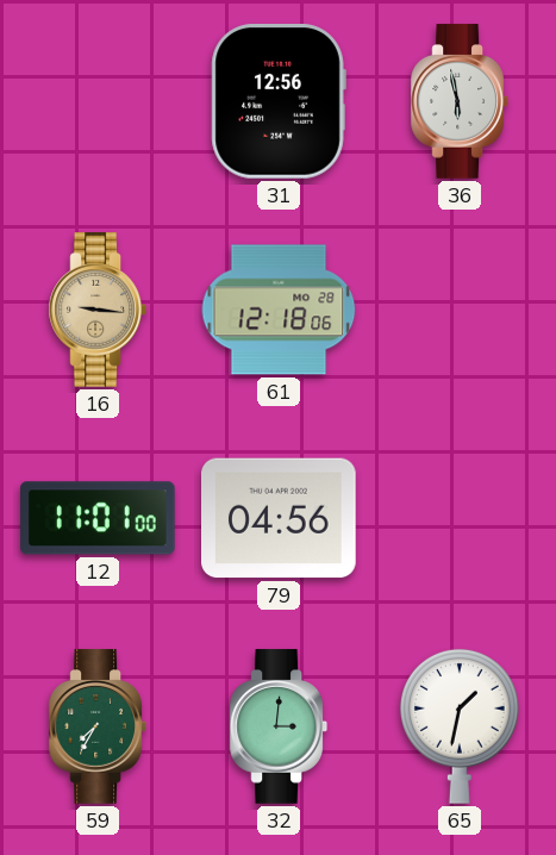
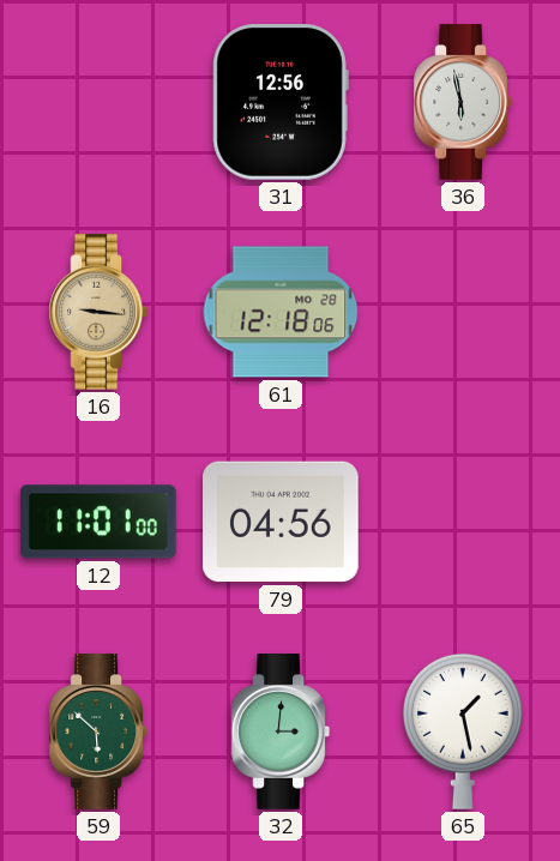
59: 7:35 -> 5:52 (97, 731)
65: 1:32 -> 1:28 (463, 731)
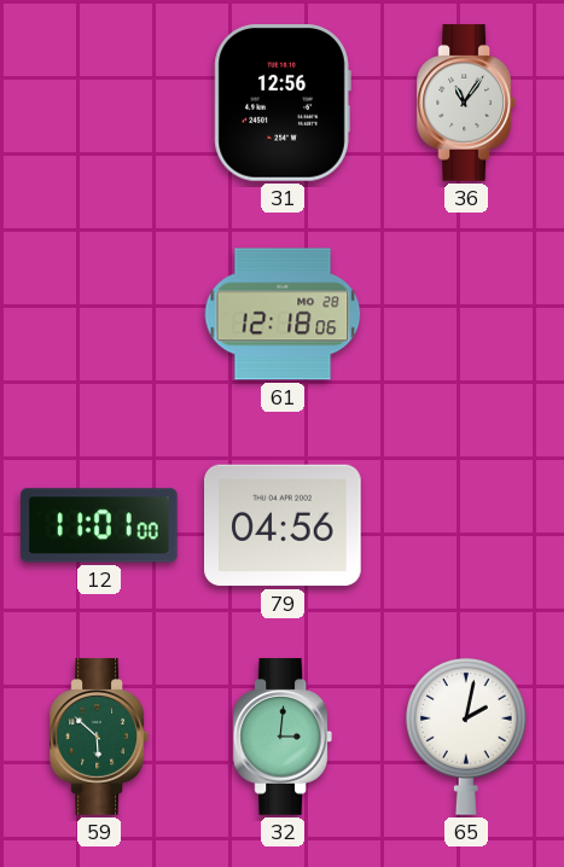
36: 5:58 -> 11:06 (465, 103)
16: 9:16 -> none (97, 312)
65: 1:28 -> 2:02 (466, 737)
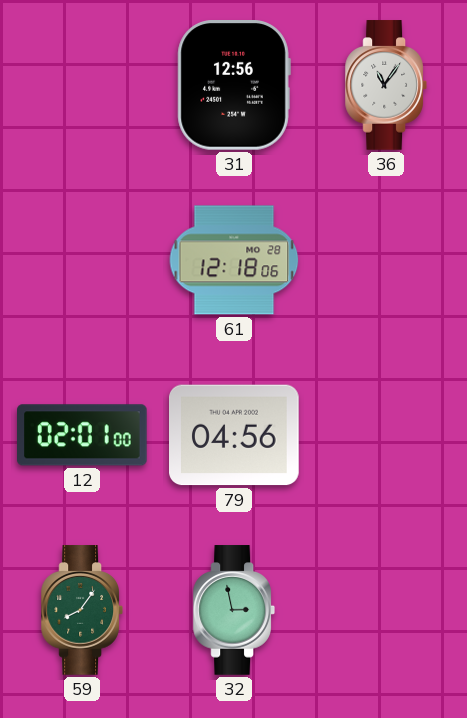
12: 11:01 -> 02:01 (83, 435)
59: 5:52 -> 8:06 (81, 610)
32: 3:01 -> 2:58 (233, 610)
65: 2:02 -> none (466, 737)
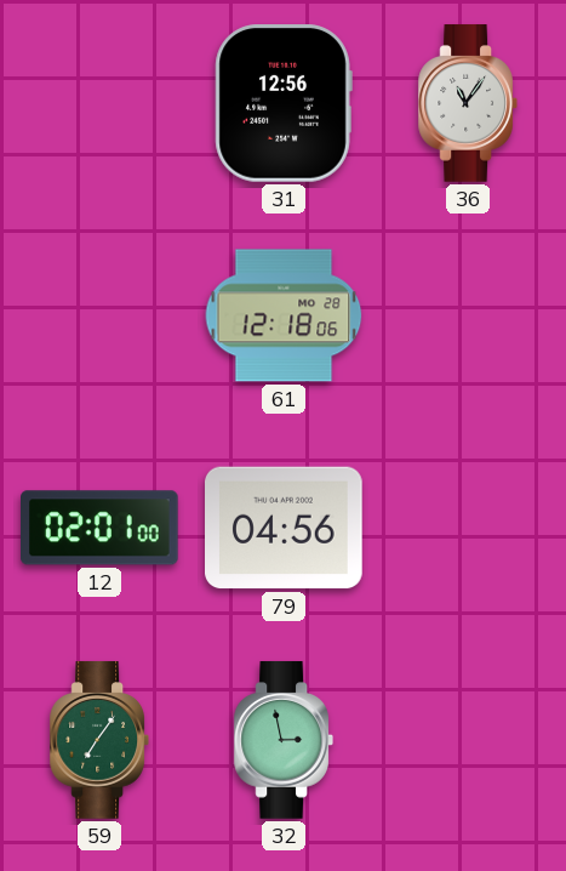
59: 8:06 -> 7:06 (98, 740)
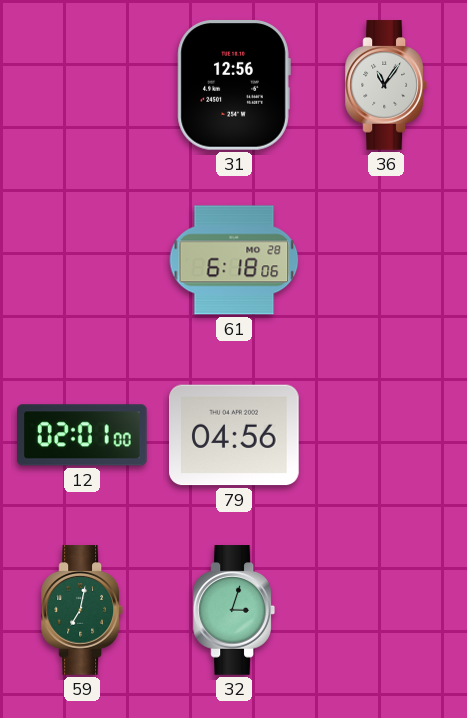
61: 12:18 -> 6:18 (234, 260)
59: 7:06 -> 7:02 (81, 610)
32: 2:58 -> 3:03 (233, 610)
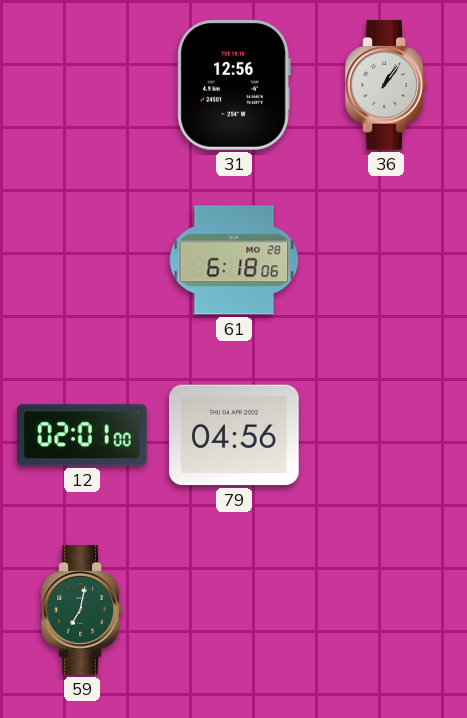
36: 11:06 -> 1:06 (385, 85)
32: 3:03 -> none (233, 610)
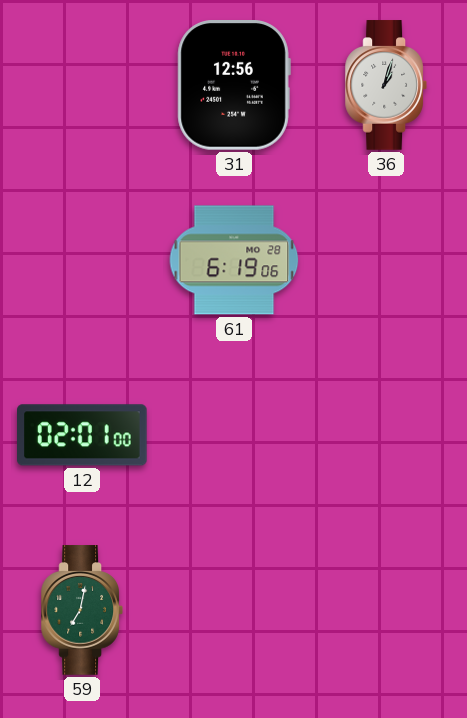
36: 1:06 -> 1:03 (385, 85)
61: 6:18 -> 6:19 (234, 260)
79: 04:56 -> none (235, 435)
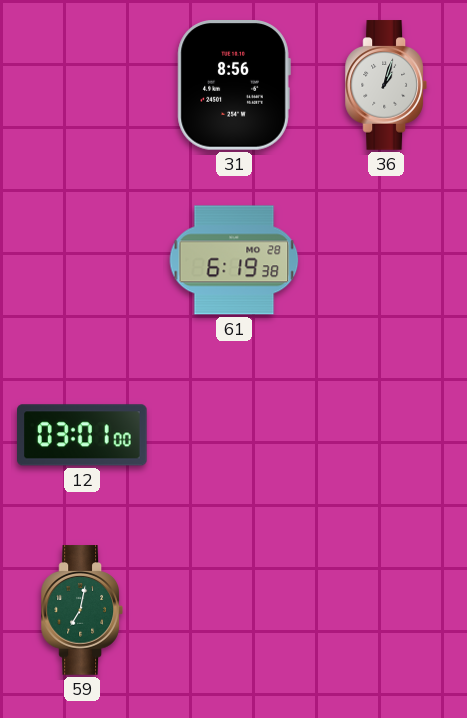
31: 12:56 -> 8:56 (234, 86)
61: 6:19:06 -> 6:19:38 (234, 260)
12: 02:01 -> 03:01 (83, 435)
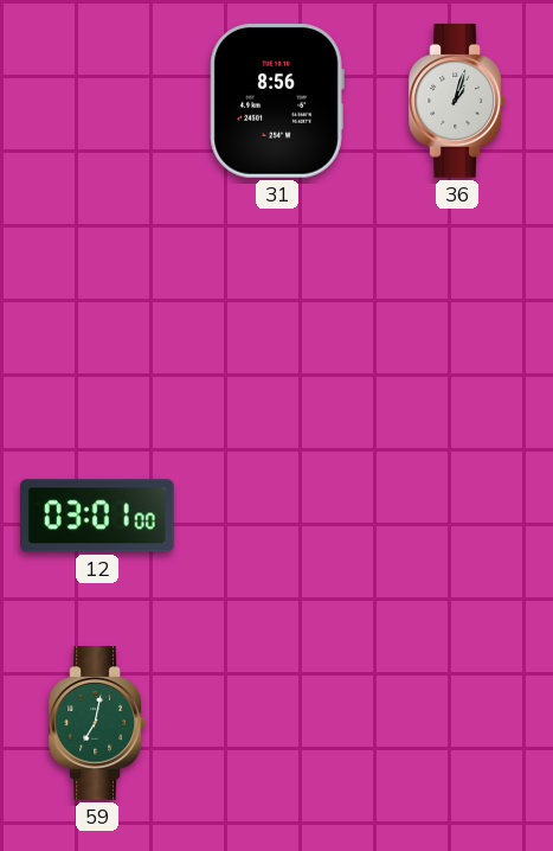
61: 6:19 -> none (234, 260)
